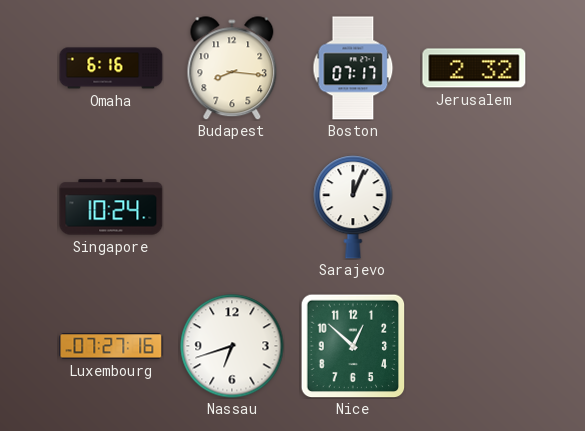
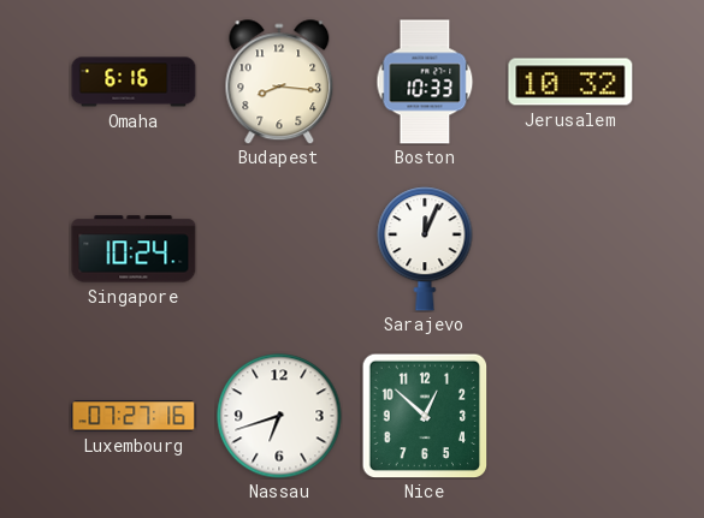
Boston: 07:17 -> 10:33 (425, 82)
Jerusalem: 2:32 -> 10:32 (570, 82)
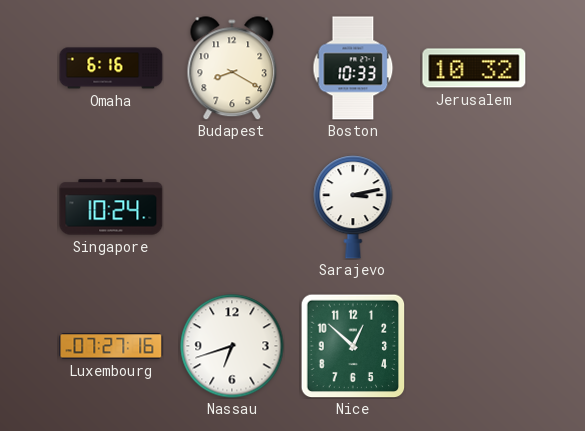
Budapest: 8:16 -> 8:20 (232, 68)
Sarajevo: 12:04 -> 3:13 (353, 207)
